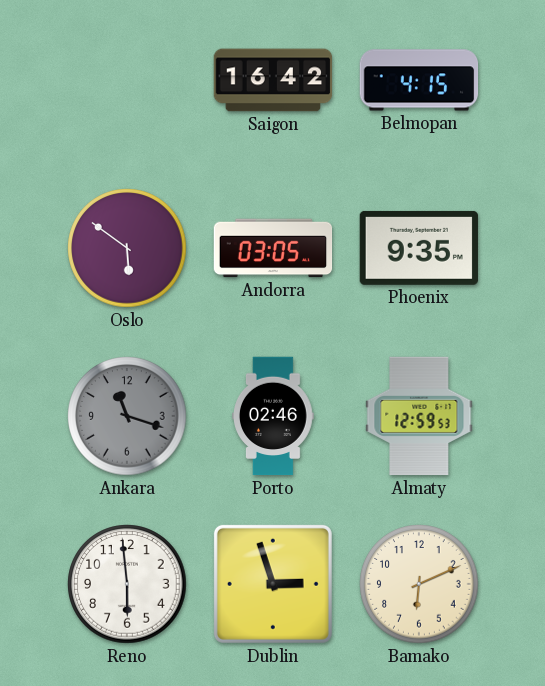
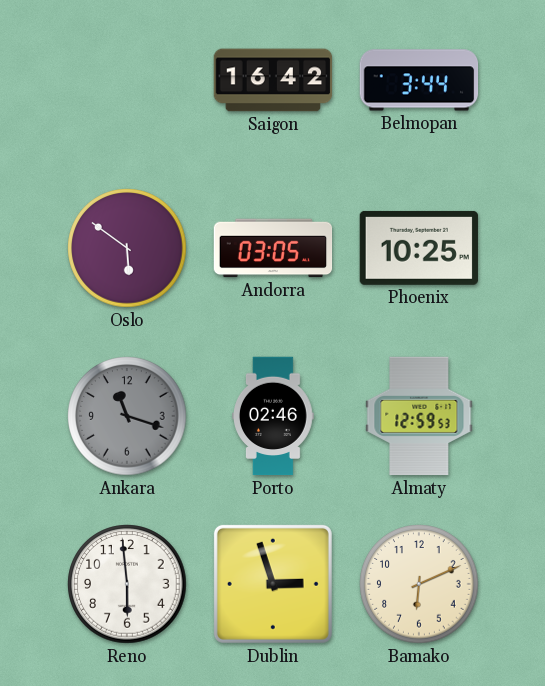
Belmopan: 4:15 -> 3:44 (419, 80)
Phoenix: 9:35 -> 10:25 (419, 248)
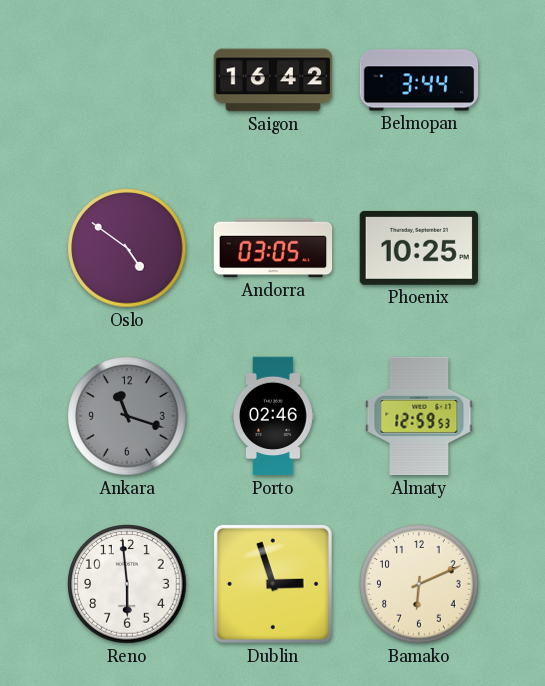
Oslo: 5:51 -> 4:51 (127, 248)
